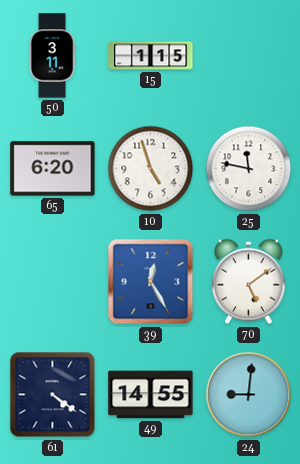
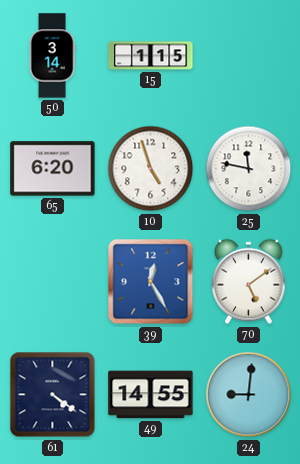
50: 3:11 -> 3:14 (52, 56)
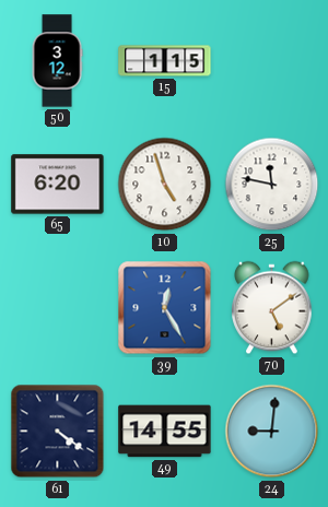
50: 3:14 -> 3:12 (57, 61)
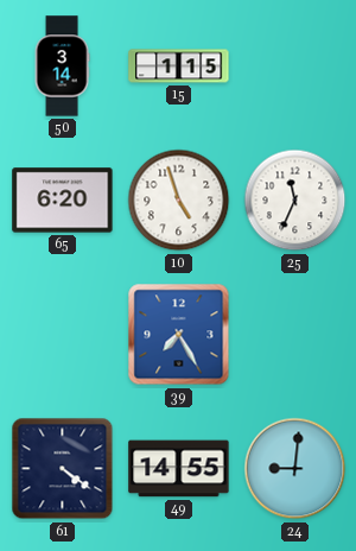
50: 3:12 -> 3:14 (62, 66)
25: 11:47 -> 11:34 (295, 201)
39: 12:25 -> 7:25 (179, 335)
70: 5:09 -> none (272, 308)
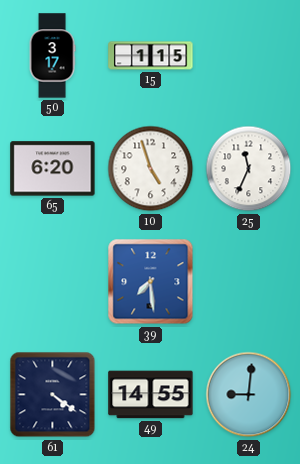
50: 3:14 -> 3:17 (52, 56)
39: 7:25 -> 7:29 (151, 282)
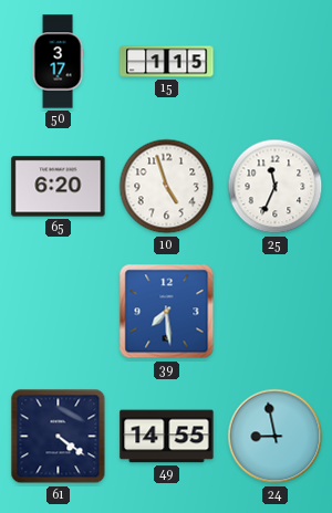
24: 9:01 -> 8:58 (276, 437)
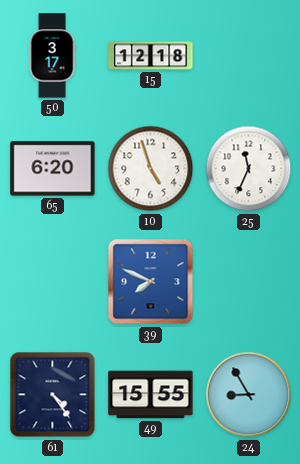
15: 1:15 -> 12:18 (151, 56)
39: 7:29 -> 7:49 (151, 282)
61: 4:21 -> 4:24 (53, 395)
49: 14:55 -> 15:55 (151, 395)
24: 8:58 -> 8:55 (249, 395)
